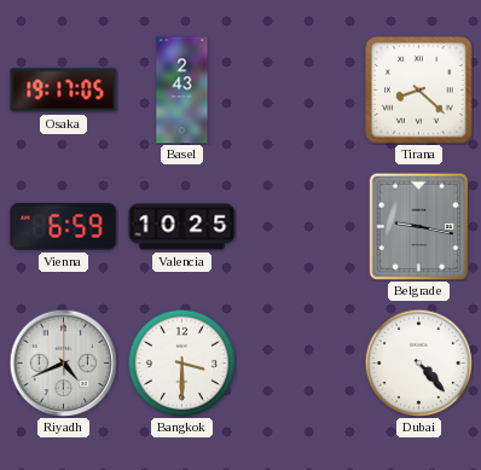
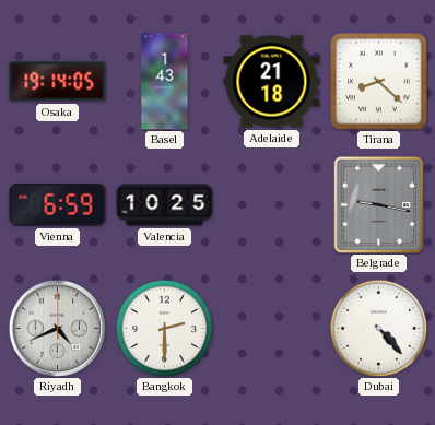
Osaka: 19:17 -> 19:14 (58, 82)
Basel: 2:43 -> 1:43 (165, 82)
Adelaide: none -> 21:18 (272, 82)
Bangkok: 3:30 -> 2:30 (164, 328)
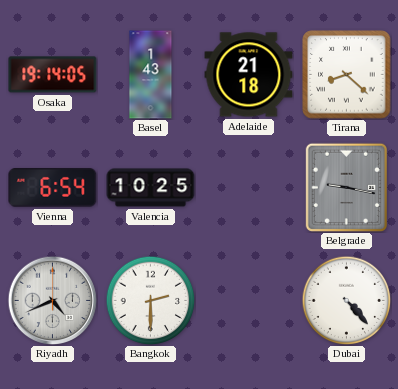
Vienna: 6:59 -> 6:54 (53, 188)
